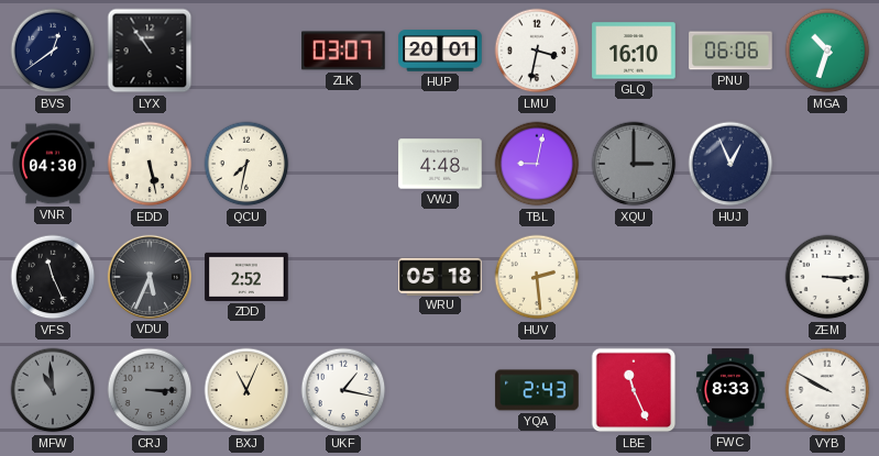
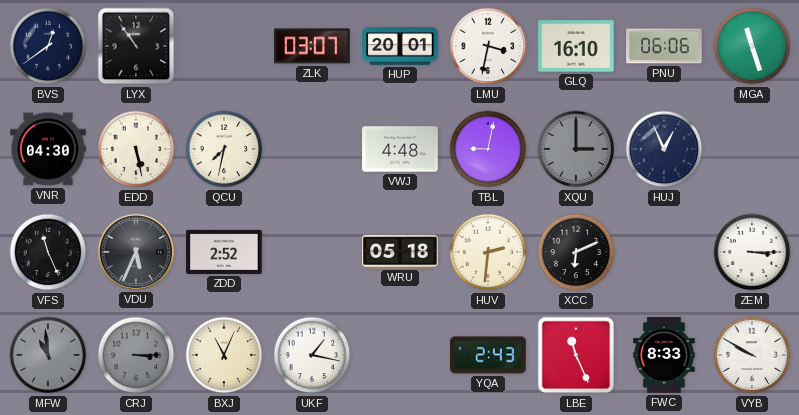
MGA: 10:33 -> 11:27 (752, 46)
HUV: 2:29 -> 2:31 (488, 252)
XCC: none -> 6:11 (576, 252)
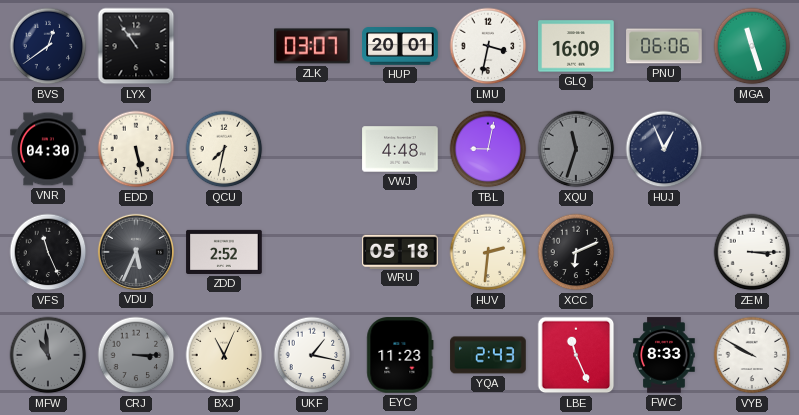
GLQ: 16:10 -> 16:09 (576, 46)
XQU: 3:00 -> 11:33 (576, 149)
EYC: none -> 11:23 (400, 355)
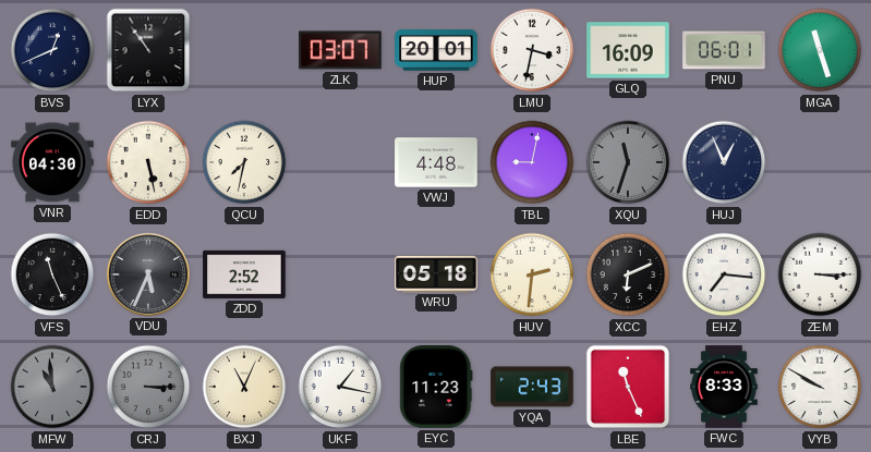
BVS: 12:39 -> 12:41 (52, 50)
PNU: 06:06 -> 06:01 (724, 50)
EHZ: none -> 7:16 (724, 274)
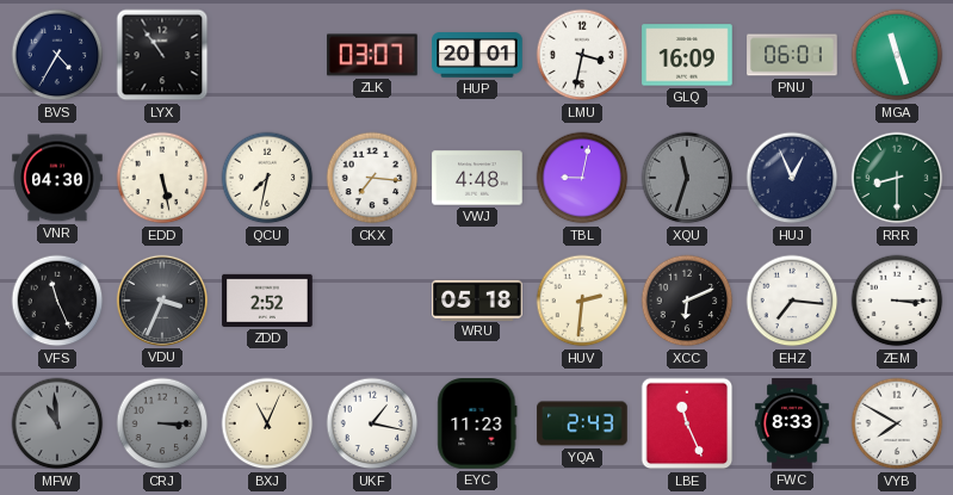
BVS: 12:41 -> 4:35 (57, 55)
CKX: none -> 7:16 (372, 178)
RRR: none -> 8:30 (897, 178)
VDU: 5:34 -> 3:34 (162, 301)
VYB: 9:50 -> 7:50 (897, 423)
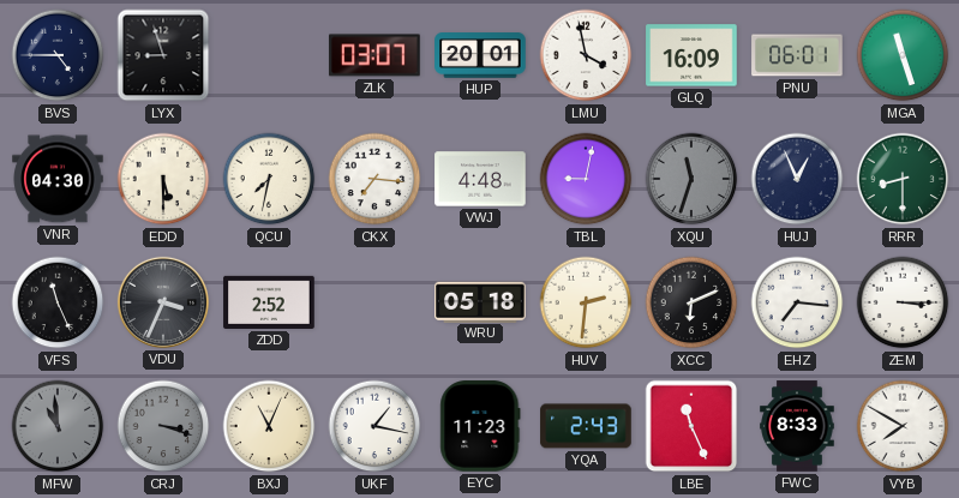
BVS: 4:35 -> 4:45 (58, 55)
LYX: 10:54 -> 8:57 (163, 55)
LMU: 3:32 -> 3:58 (586, 55)
EDD: 5:28 -> 5:30 (163, 179)
CRJ: 3:15 -> 3:18 (163, 426)
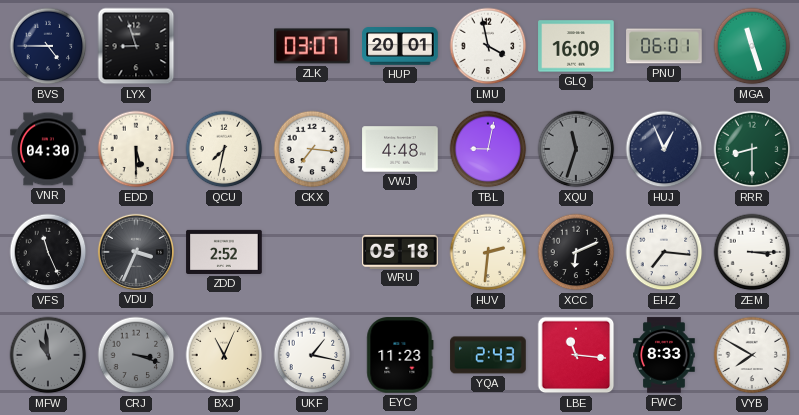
LBE: 11:26 -> 11:16 (576, 355)
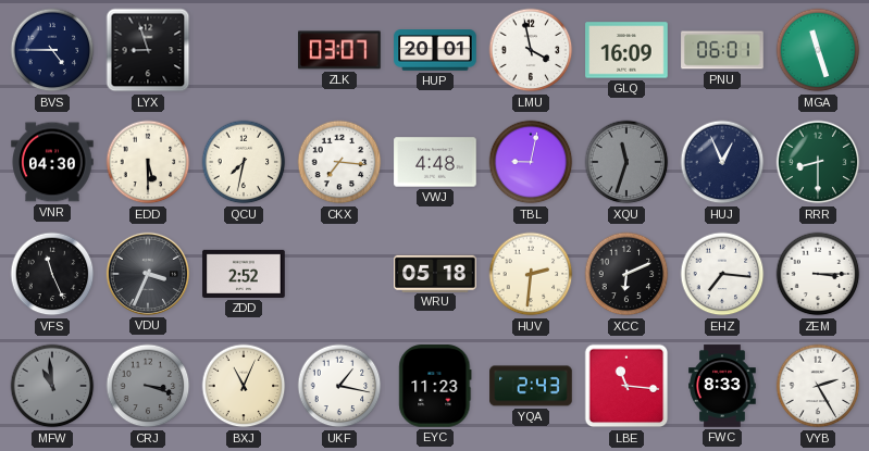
VYB: 7:50 -> 2:25 (818, 386)
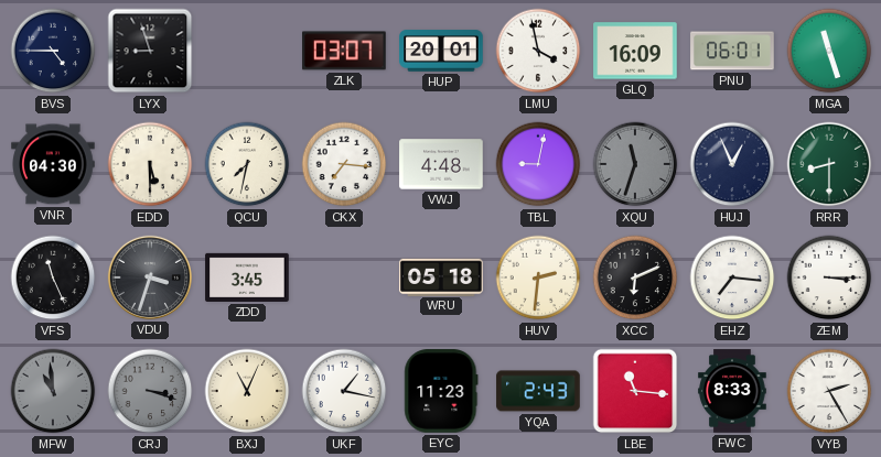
VDU: 3:34 -> 3:33 (150, 278)
ZDD: 2:52 -> 3:45 (247, 278)
